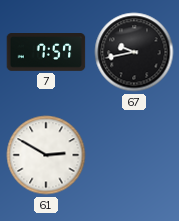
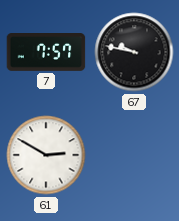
67: 9:43 -> 9:47 (134, 52)
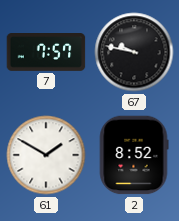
61: 2:50 -> 1:50 (46, 155)
2: none -> 8:52 (134, 155)
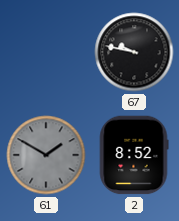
7: 7:57 -> none (46, 53)
61 dial: white -> grey (46, 155)
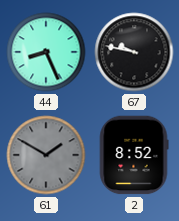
44: none -> 8:26 (46, 52)
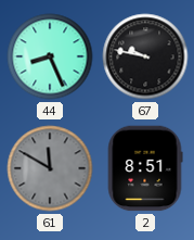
61: 1:50 -> 11:50 (50, 168)
2: 8:52 -> 8:51 (145, 168)
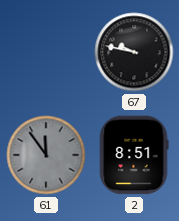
44: 8:26 -> none (50, 56)
61: 11:50 -> 11:54 (46, 155)
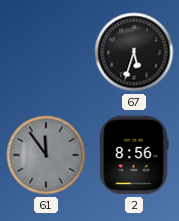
67: 9:47 -> 5:33 (134, 52)
2: 8:51 -> 8:56 (134, 155)
